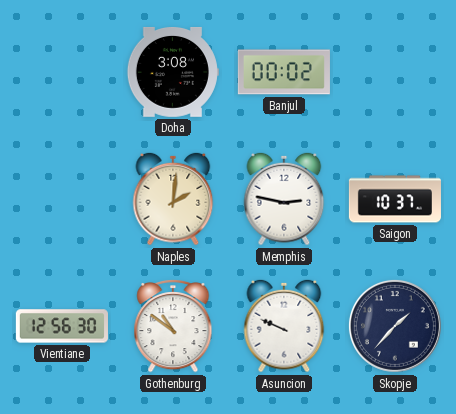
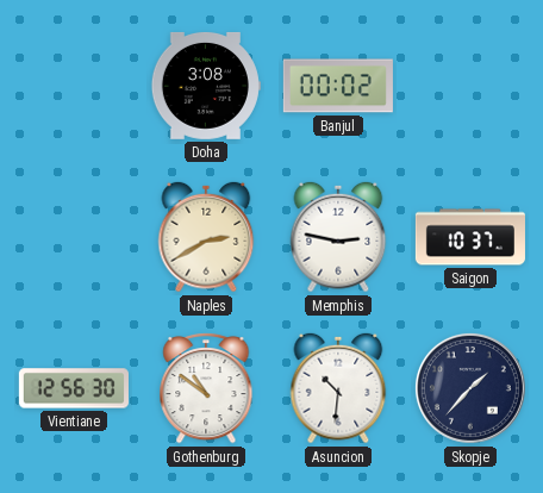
Naples: 2:01 -> 2:40 (206, 237)
Asuncion: 9:49 -> 10:31 (338, 388)
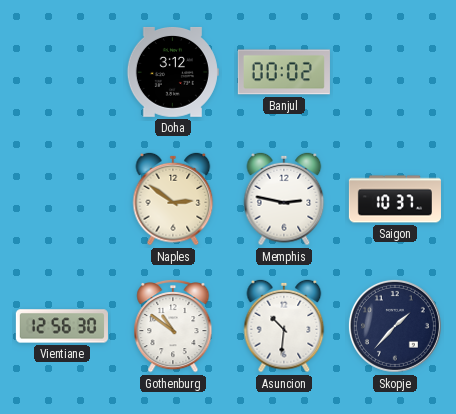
Doha: 3:08 -> 3:12 (173, 72)
Naples: 2:40 -> 2:51 (173, 199)
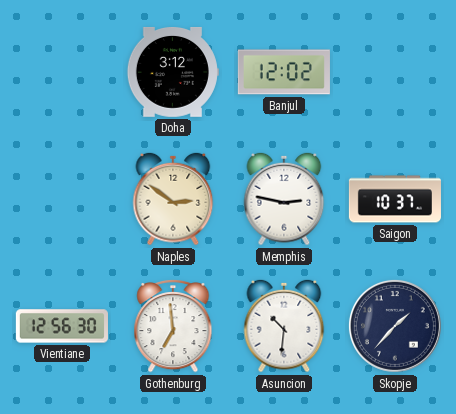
Banjul: 00:02 -> 12:02 (284, 72)
Gothenburg: 10:51 -> 6:59 (173, 326)
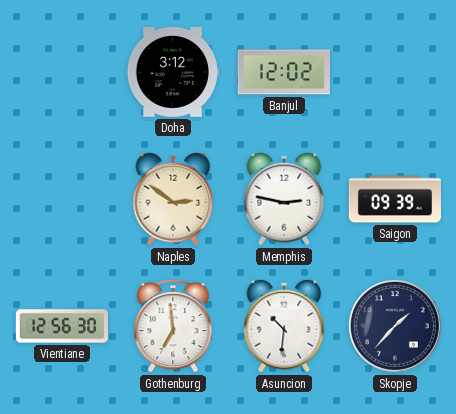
Saigon: 10:37 -> 09:39 (395, 199)
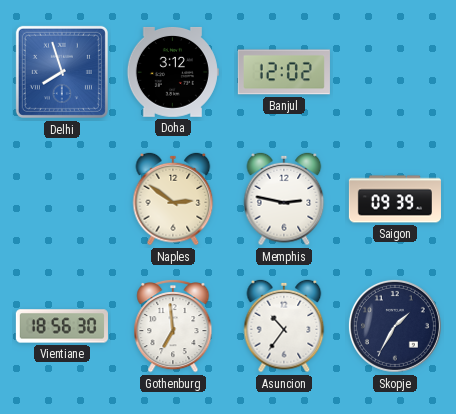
Delhi: none -> 7:57 (62, 72)
Vientiane: 12:56 -> 18:56 (62, 326)
Asuncion: 10:31 -> 10:36 (284, 326)
Skopje: 1:37 -> 1:35 (395, 326)
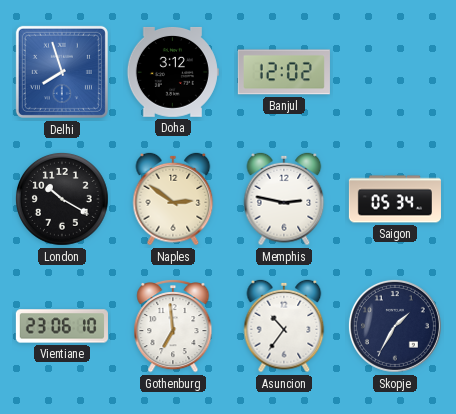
London: none -> 10:20 (63, 200)
Saigon: 09:39 -> 05:34 (395, 199)
Vientiane: 18:56 -> 23:06 (62, 326)
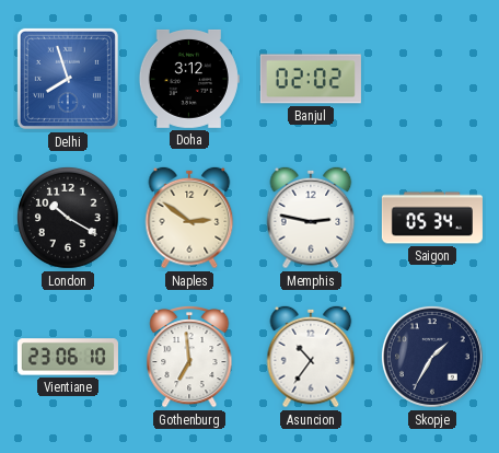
Banjul: 12:02 -> 02:02 (311, 79)
